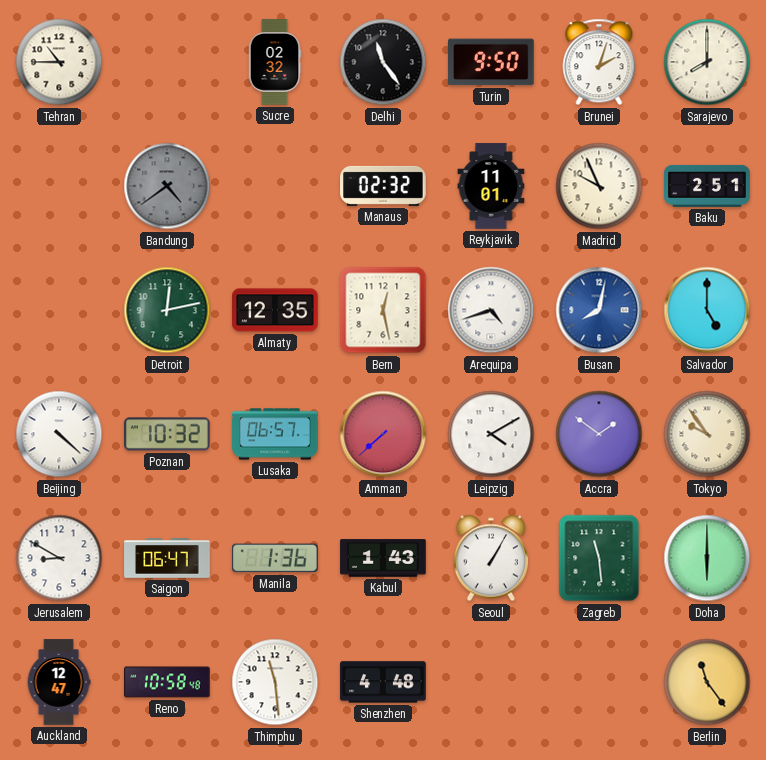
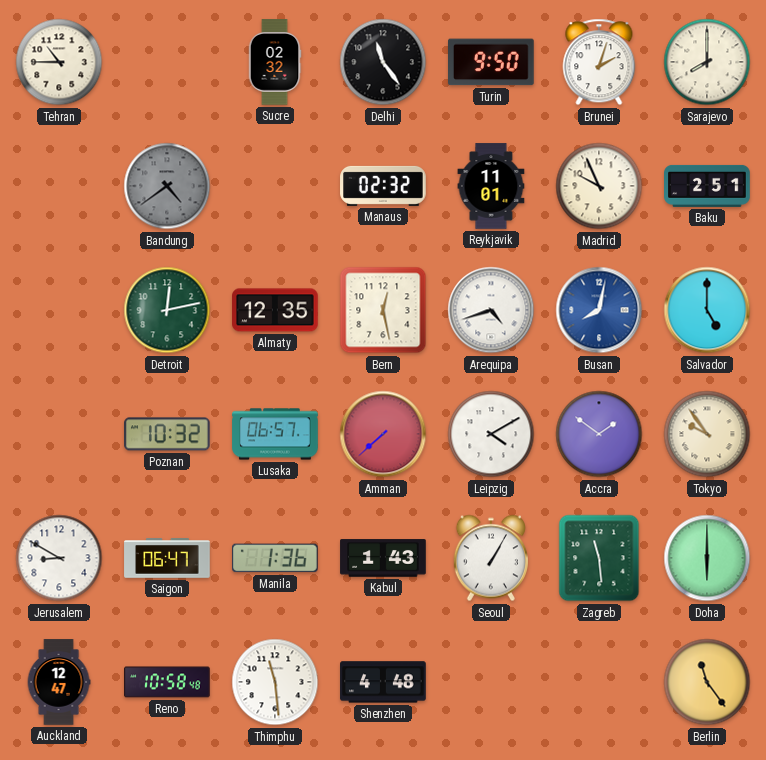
Beijing: 4:22 -> none (59, 434)
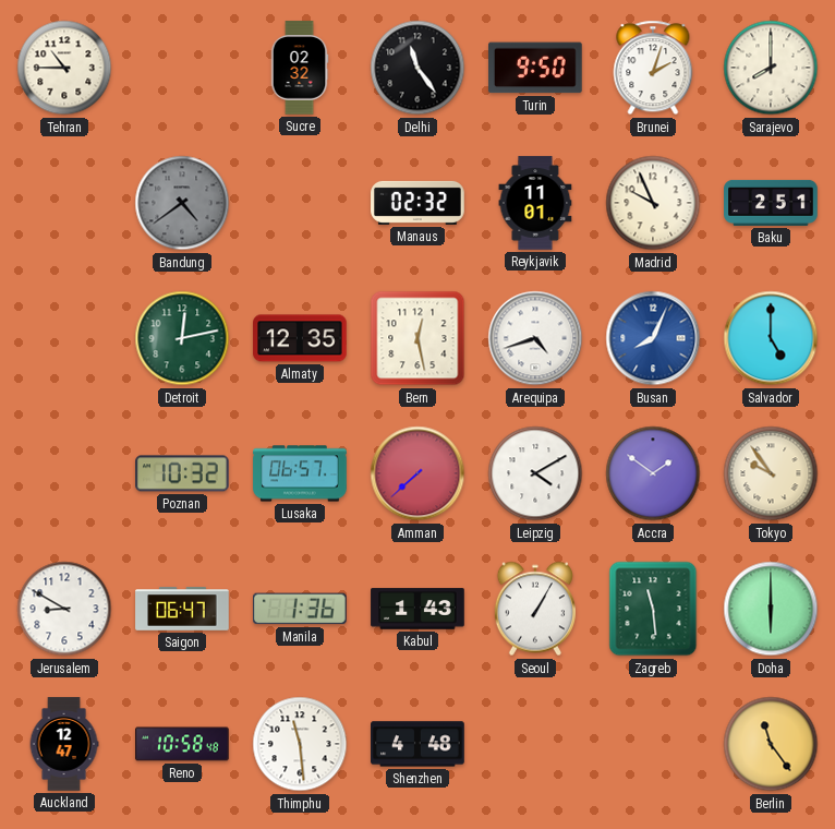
Busan: 8:02 -> 8:04 (653, 338)
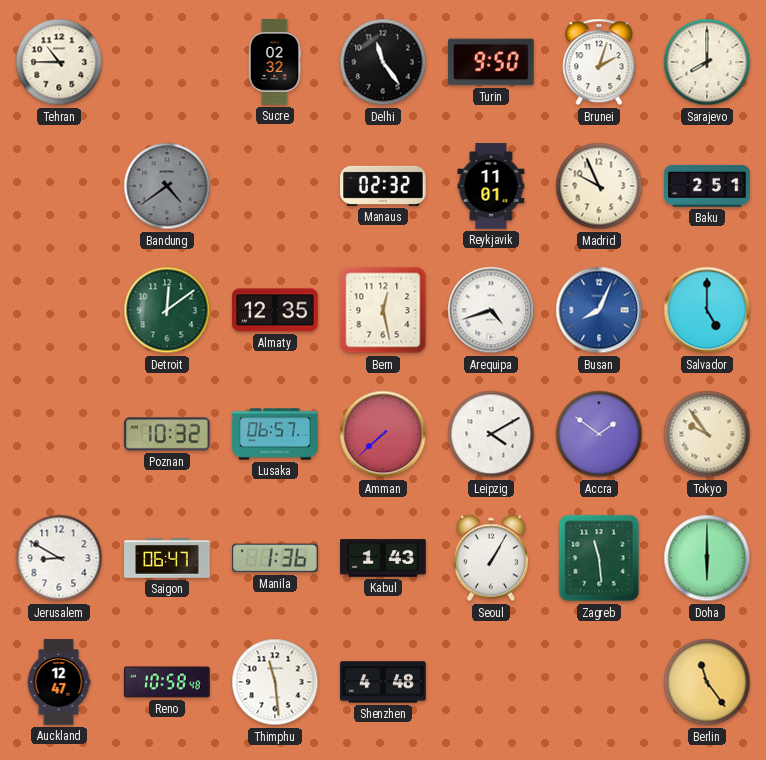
Detroit: 12:13 -> 12:09 (167, 310)
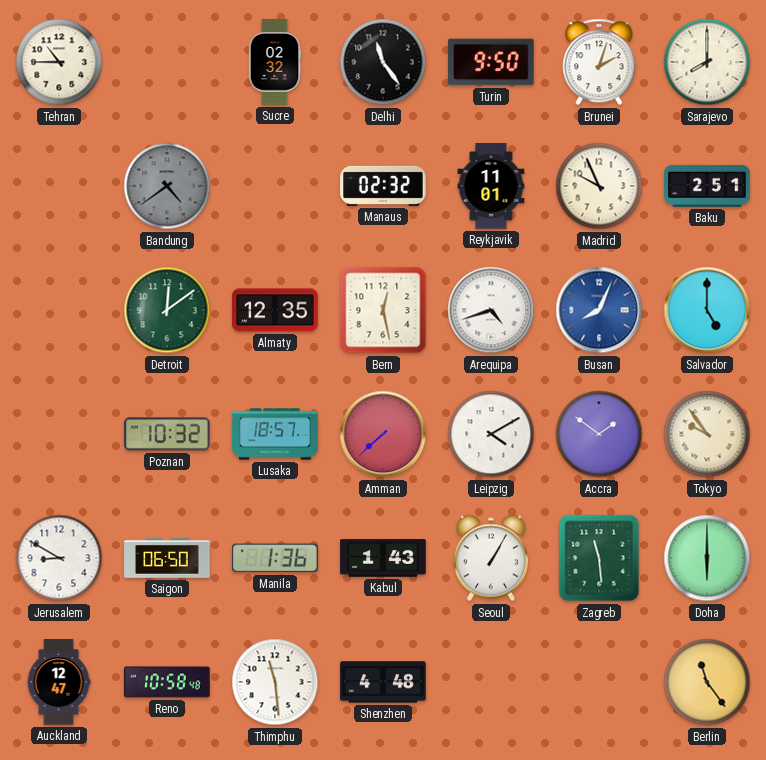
Lusaka: 06:57 -> 18:57 (275, 434)
Saigon: 06:47 -> 06:50 (167, 558)
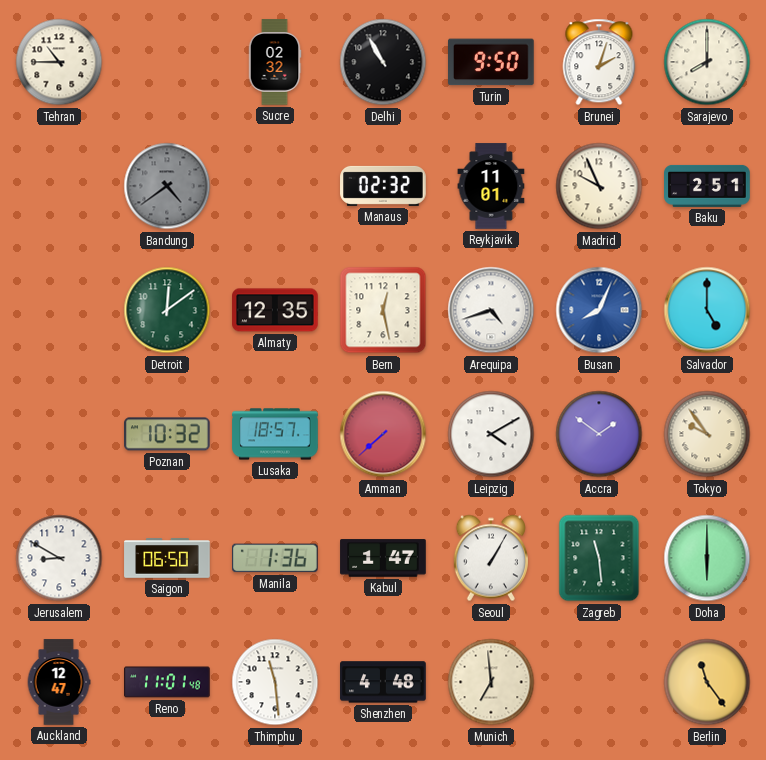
Delhi: 11:24 -> 10:55 (383, 62)
Kabul: 1:43 -> 1:47 (383, 558)
Reno: 10:58 -> 11:01 (167, 682)
Munich: none -> 6:59 (491, 682)
